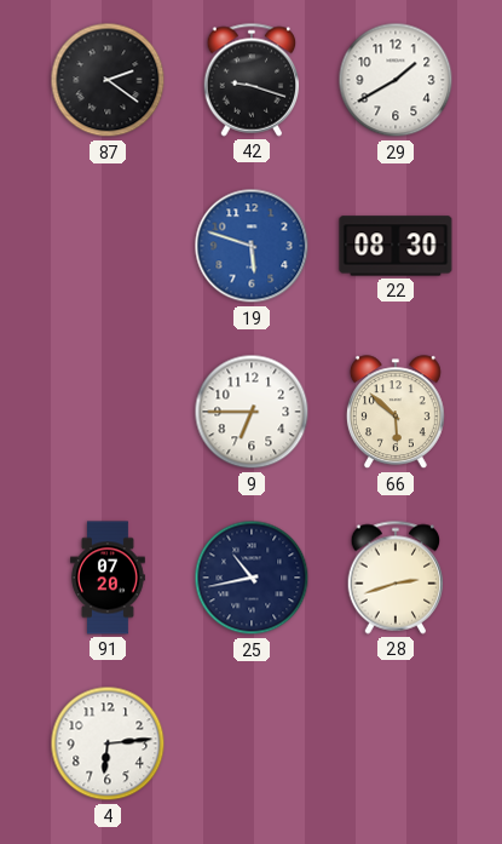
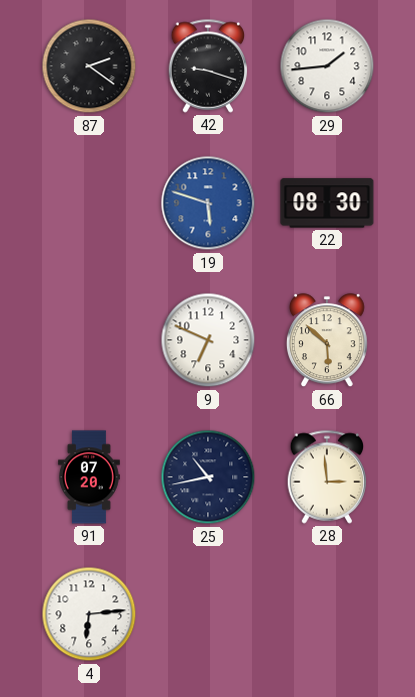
29: 1:40 -> 1:44 (327, 66)
9: 6:45 -> 6:49 (208, 340)
28: 2:42 -> 2:59 (327, 477)
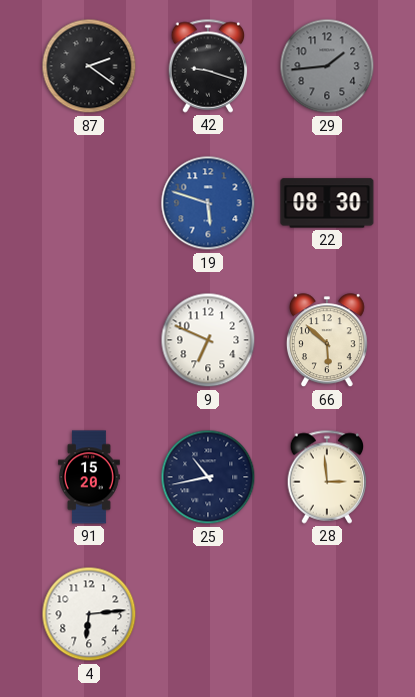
29 dial: white -> grey (327, 66)
91: 07:20 -> 15:20 (89, 477)
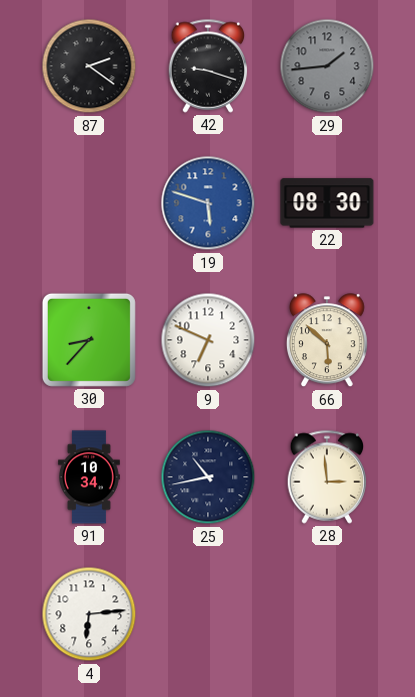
30: none -> 8:37 (89, 340)
91: 15:20 -> 10:34 (89, 477)
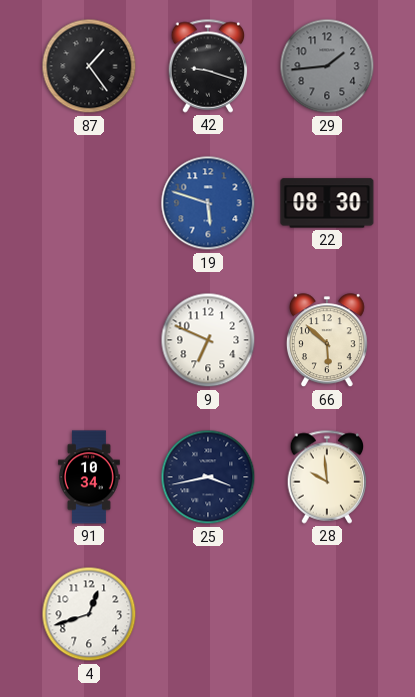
87: 2:21 -> 1:24 (89, 66)
30: 8:37 -> none (89, 340)
25: 10:43 -> 3:43 (208, 477)
28: 2:59 -> 9:59 (327, 477)
4: 6:14 -> 12:42 (89, 614)
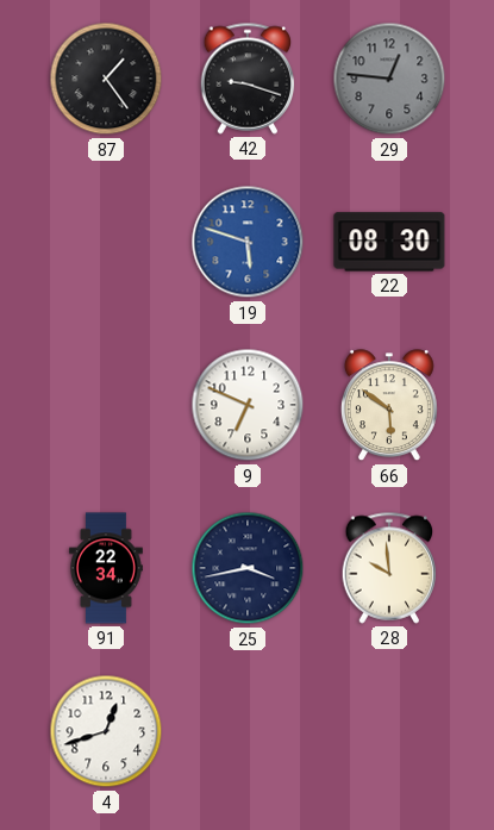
29: 1:44 -> 12:46 (389, 79)
66: 5:52 -> 5:51 (389, 406)
91: 10:34 -> 22:34 (106, 568)
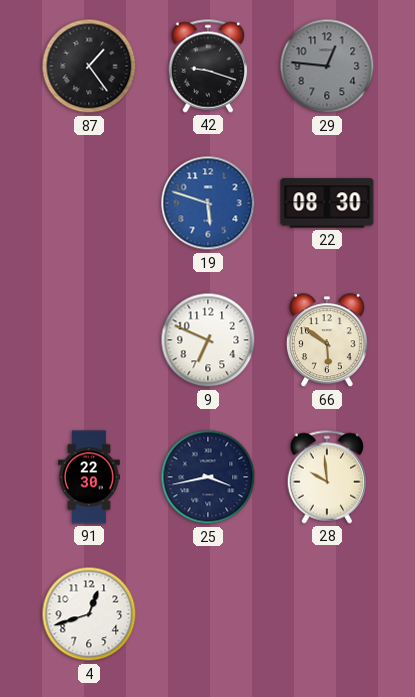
91: 22:34 -> 22:30 (89, 477)
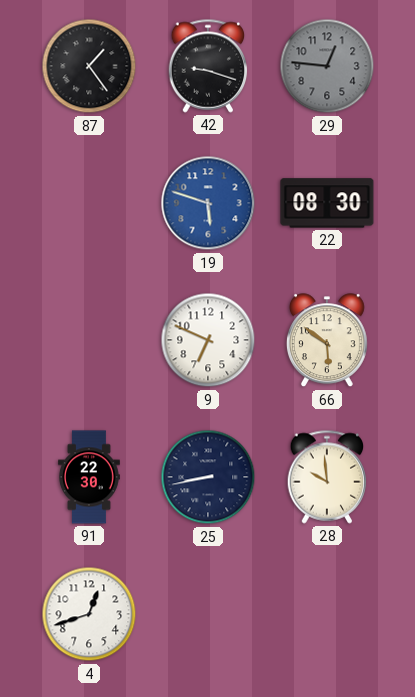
25: 3:43 -> 8:43 (208, 477)
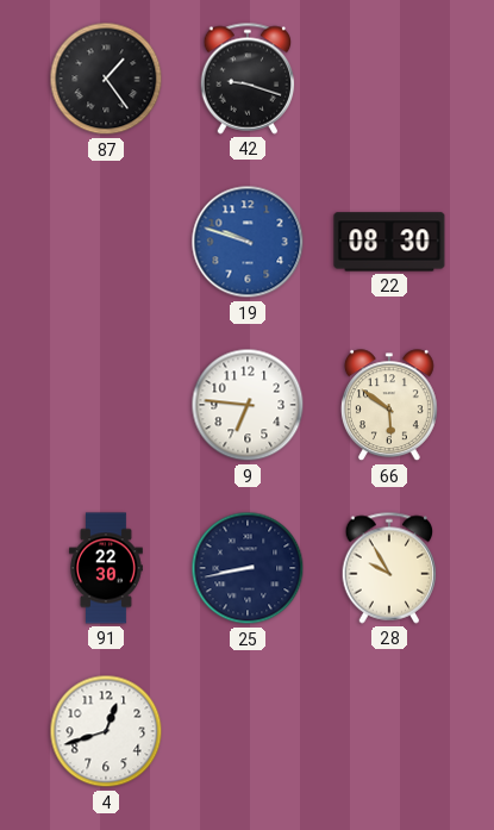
29: 12:46 -> none (327, 66)
19: 5:48 -> 9:48 (248, 242)
9: 6:49 -> 6:46 (248, 405)
28: 9:59 -> 9:55 (389, 568)
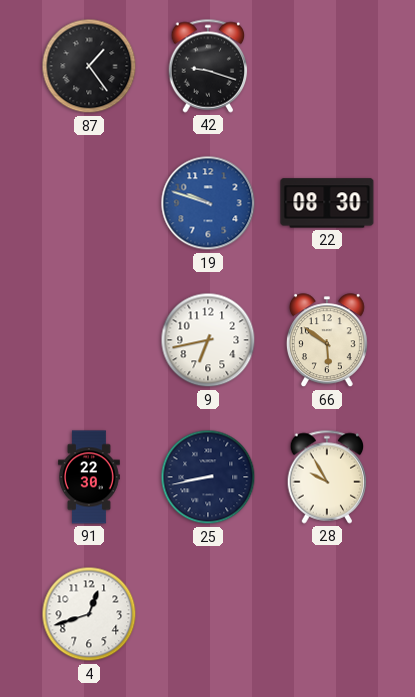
9: 6:46 -> 6:43 (208, 340)
